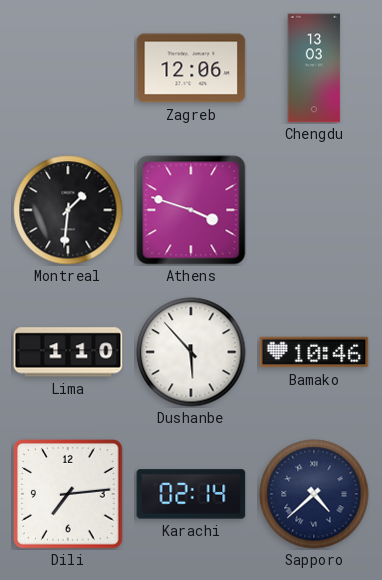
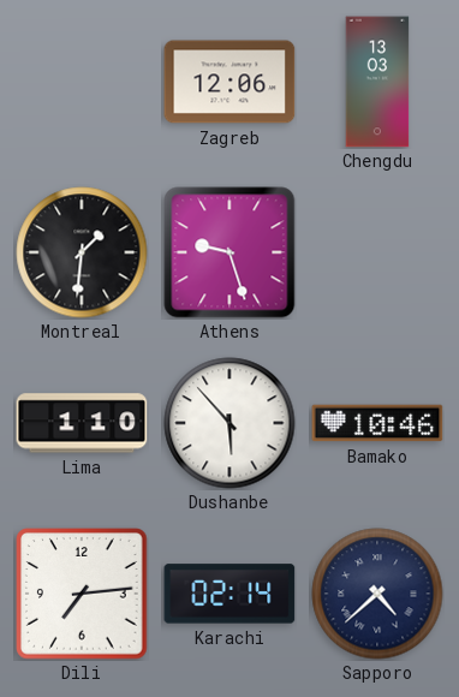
Athens: 3:48 -> 9:27 (229, 252)
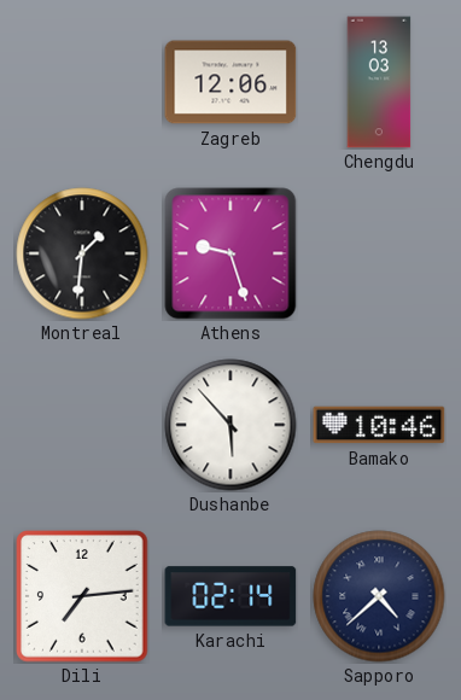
Lima: 1:10 -> none (82, 423)
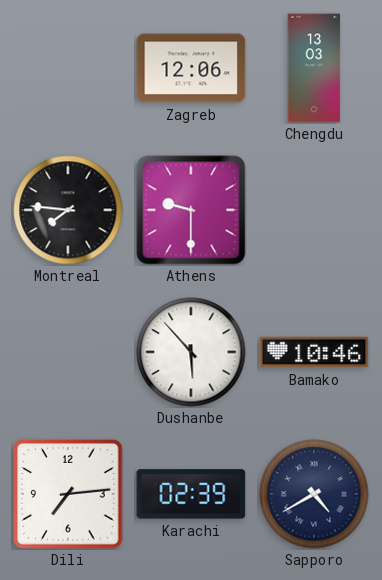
Montreal: 1:31 -> 7:46 (68, 210)
Athens: 9:27 -> 9:30 (191, 210)
Karachi: 02:14 -> 02:39 (191, 494)
Sapporo: 4:38 -> 4:40 (314, 494)
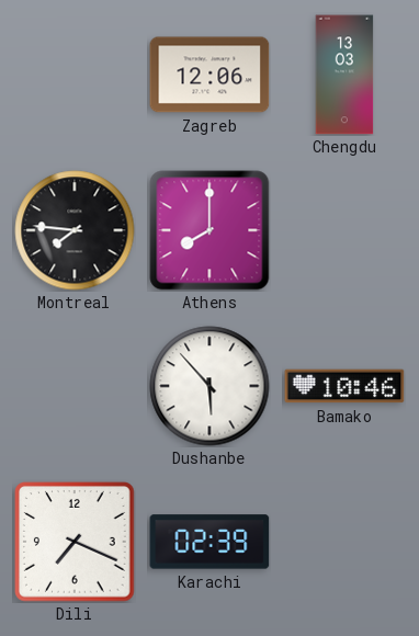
Athens: 9:30 -> 8:00 (209, 230)
Dili: 7:14 -> 7:19 (75, 542)
Sapporo: 4:40 -> none (314, 494)
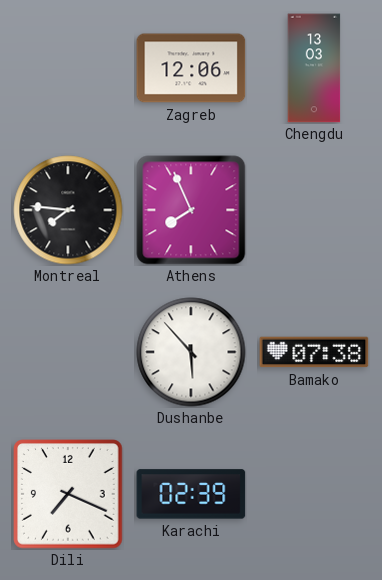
Athens: 8:00 -> 7:56 (191, 210)
Bamako: 10:46 -> 07:38 (314, 352)
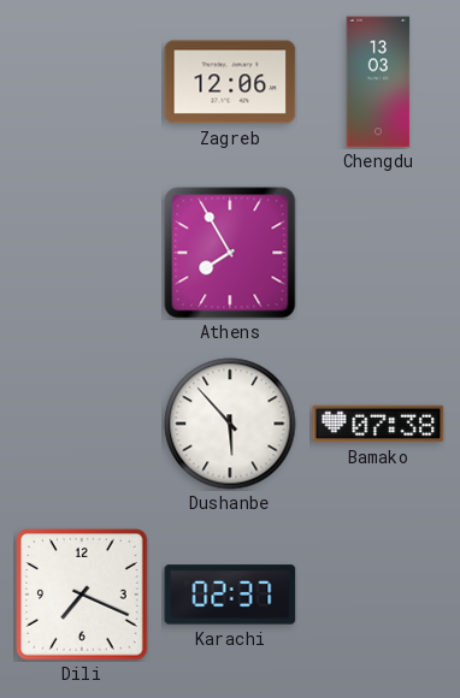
Montreal: 7:46 -> none (68, 210)
Athens: 7:56 -> 7:55 (230, 253)
Karachi: 02:39 -> 02:37 (230, 595)
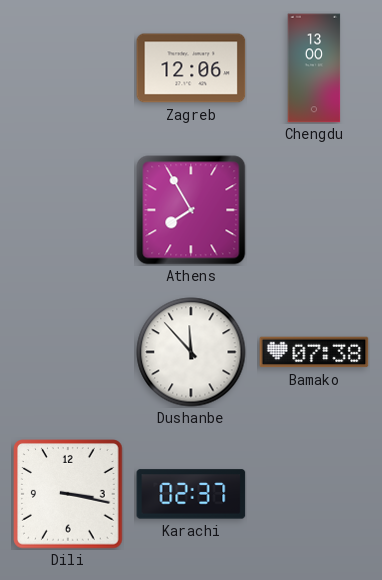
Chengdu: 13:03 -> 13:00 (314, 68)
Dushanbe: 5:53 -> 11:53 (191, 352)
Dili: 7:19 -> 3:17 (68, 494)
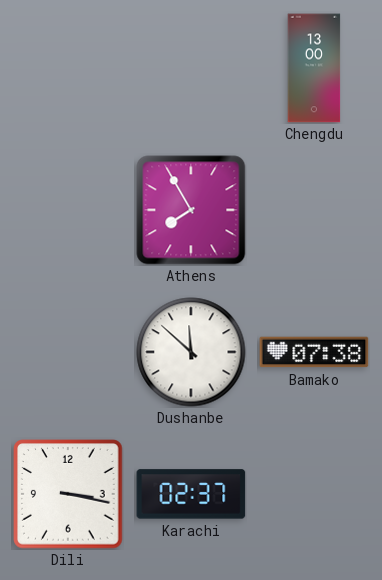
Zagreb: 12:06 -> none (191, 68)
Dushanbe: 11:53 -> 11:52 (191, 352)
